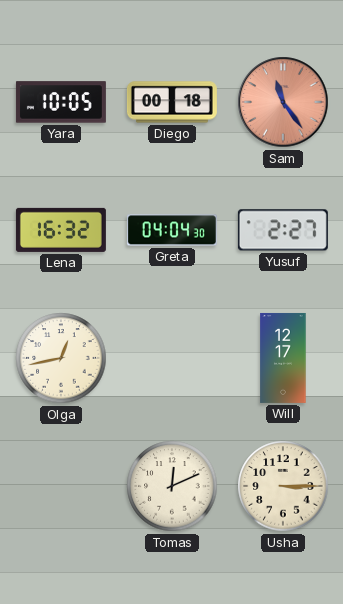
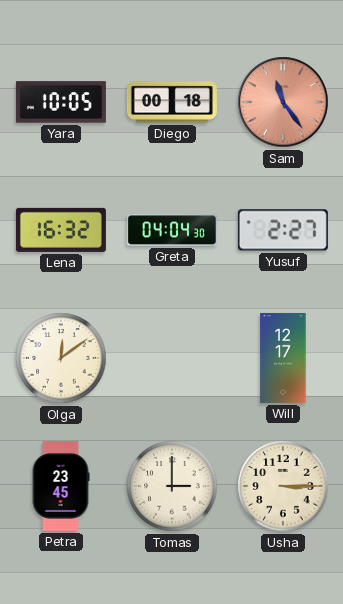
Olga: 12:43 -> 12:09 (61, 358)
Petra: none -> 23:45 (61, 486)
Tomas: 12:11 -> 3:00 (172, 486)
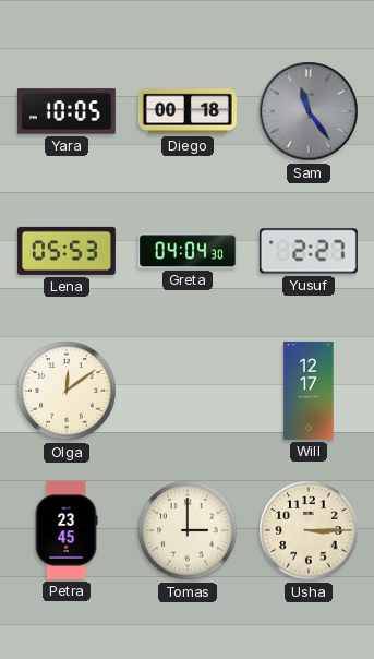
Sam dial: salmon -> grey (309, 111)
Lena: 16:32 -> 05:53 (67, 251)
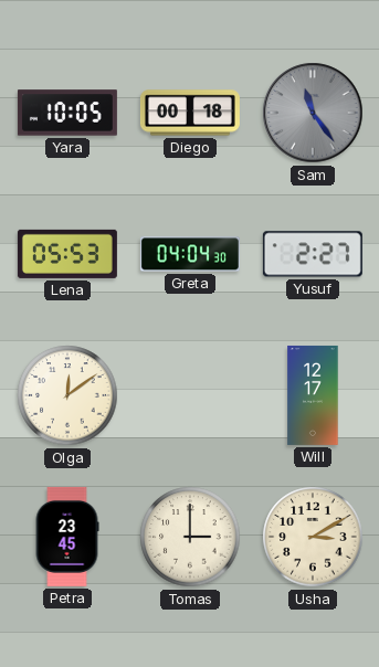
Usha: 3:15 -> 3:10 (313, 537)
